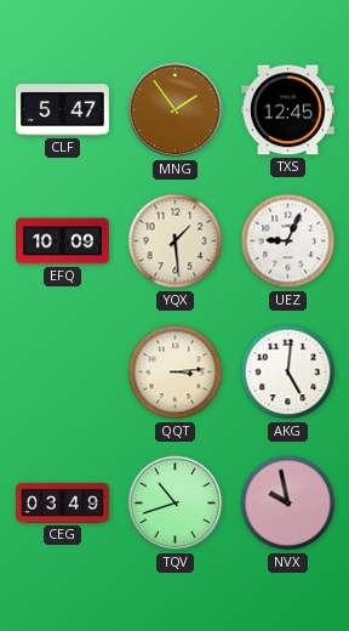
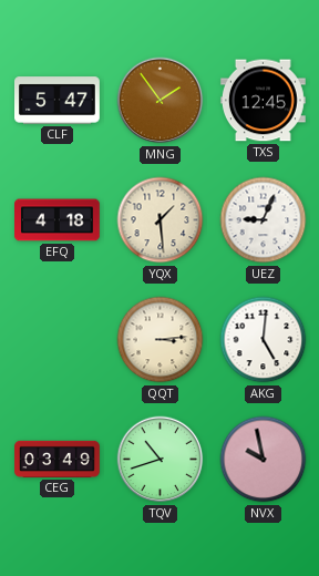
EFQ: 10:09 -> 4:18 (58, 220)
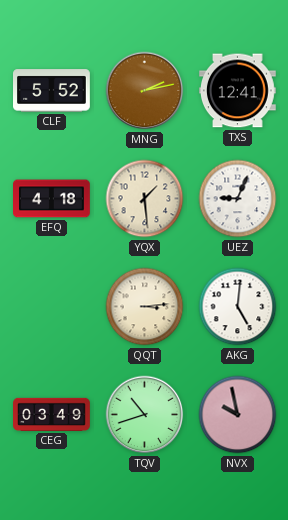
CLF: 5:47 -> 5:52 (52, 91)
MNG: 1:54 -> 2:13 (145, 91)
TXS: 12:45 -> 12:41 (238, 91)
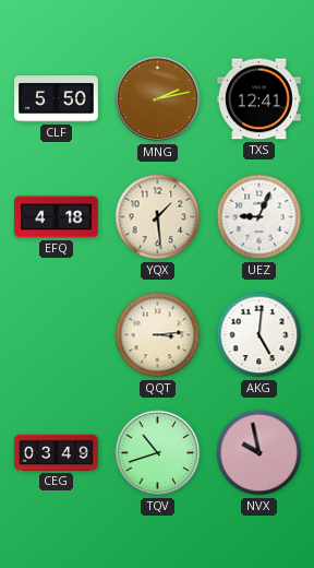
CLF: 5:52 -> 5:50 (57, 99)
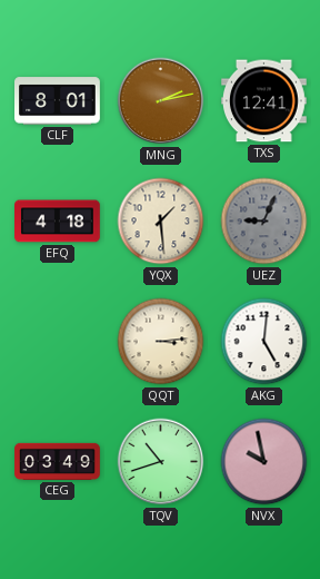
CLF: 5:50 -> 8:01 (58, 101)
UEZ dial: white -> grey (264, 222)
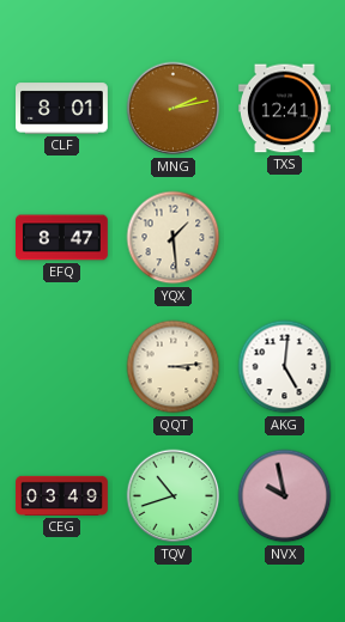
EFQ: 4:18 -> 8:47 (62, 238)
UEZ: 9:04 -> none (264, 222)
